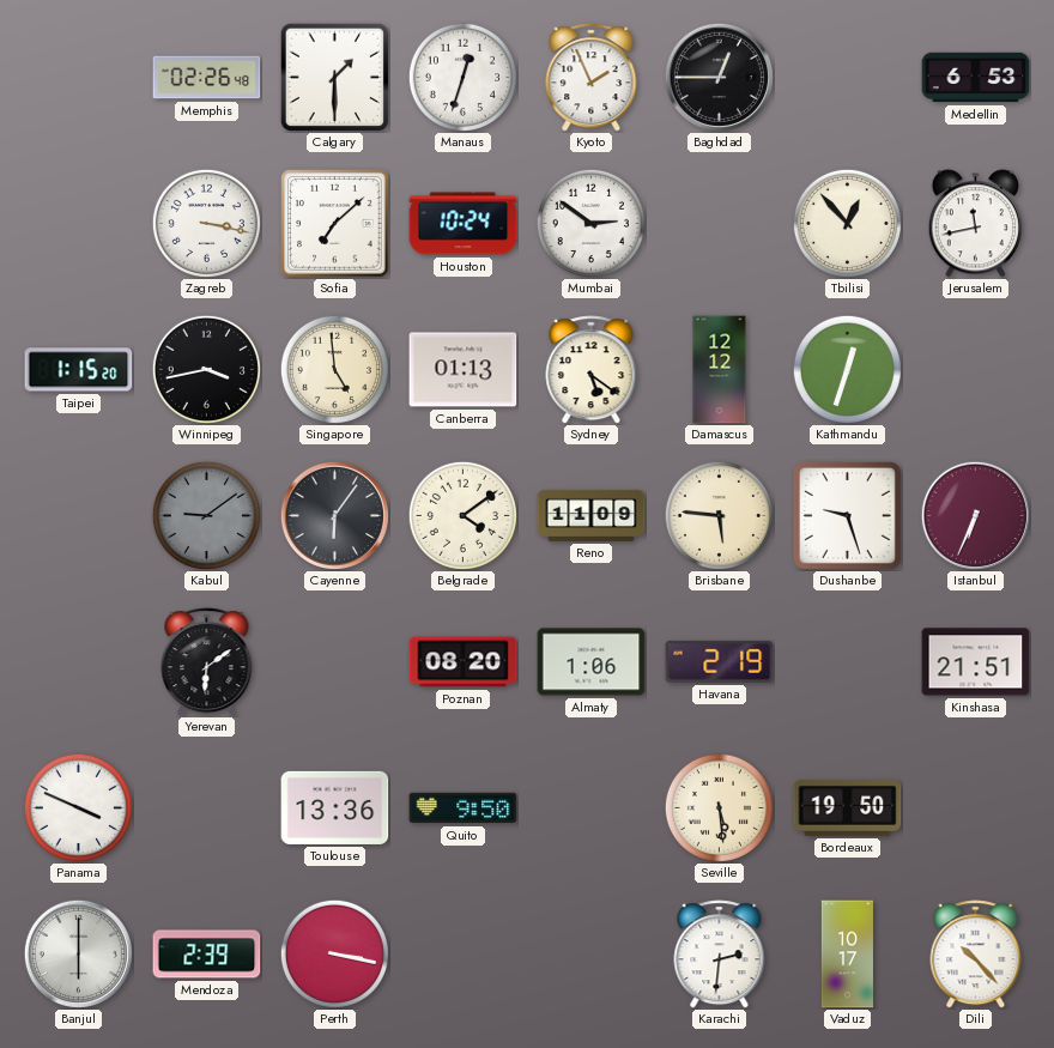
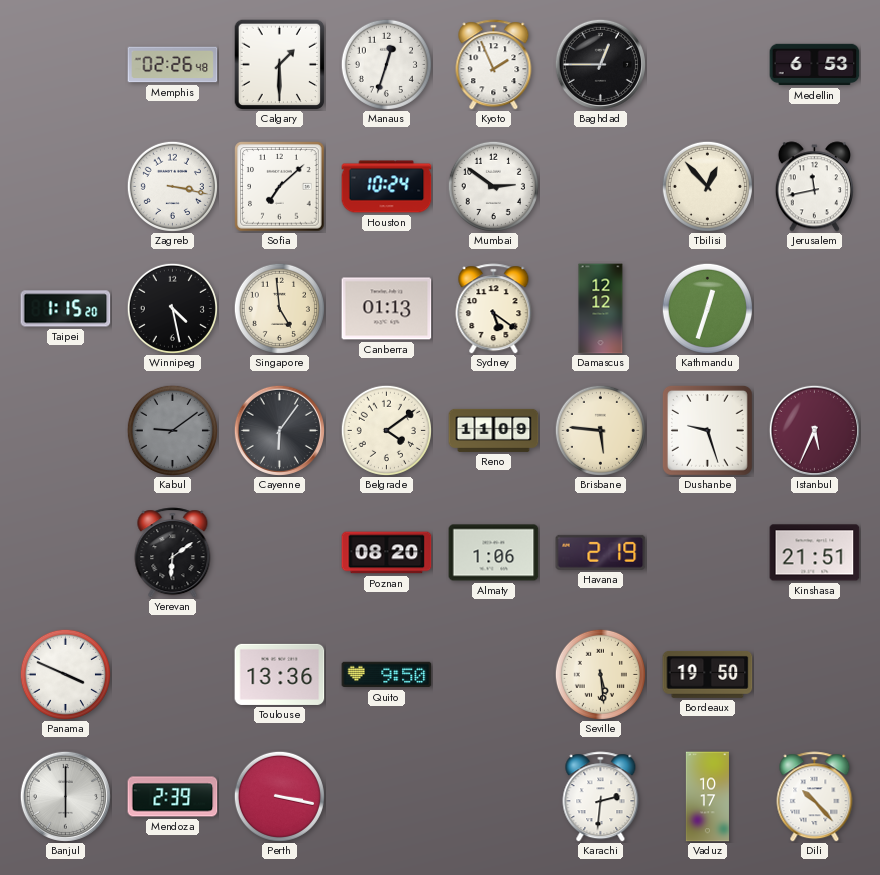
Winnipeg: 3:43 -> 4:28 (172, 308)
Istanbul: 6:34 -> 5:34 (814, 430)
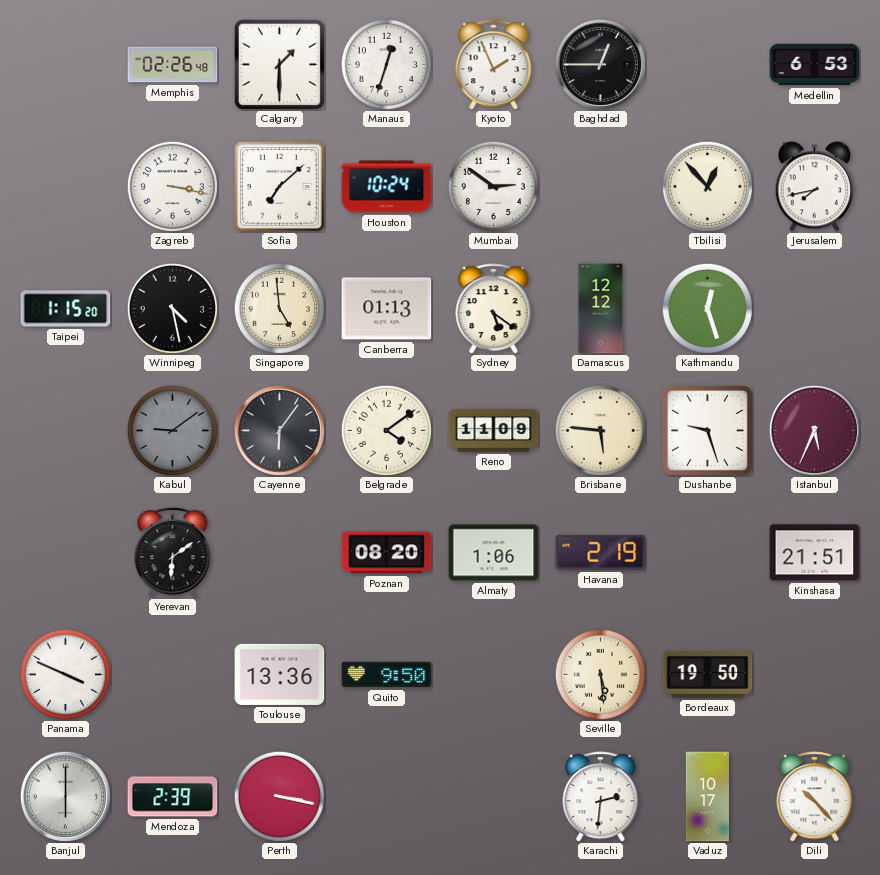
Jerusalem: 11:43 -> 7:43 (814, 187)
Kathmandu: 12:33 -> 12:27 (707, 308)
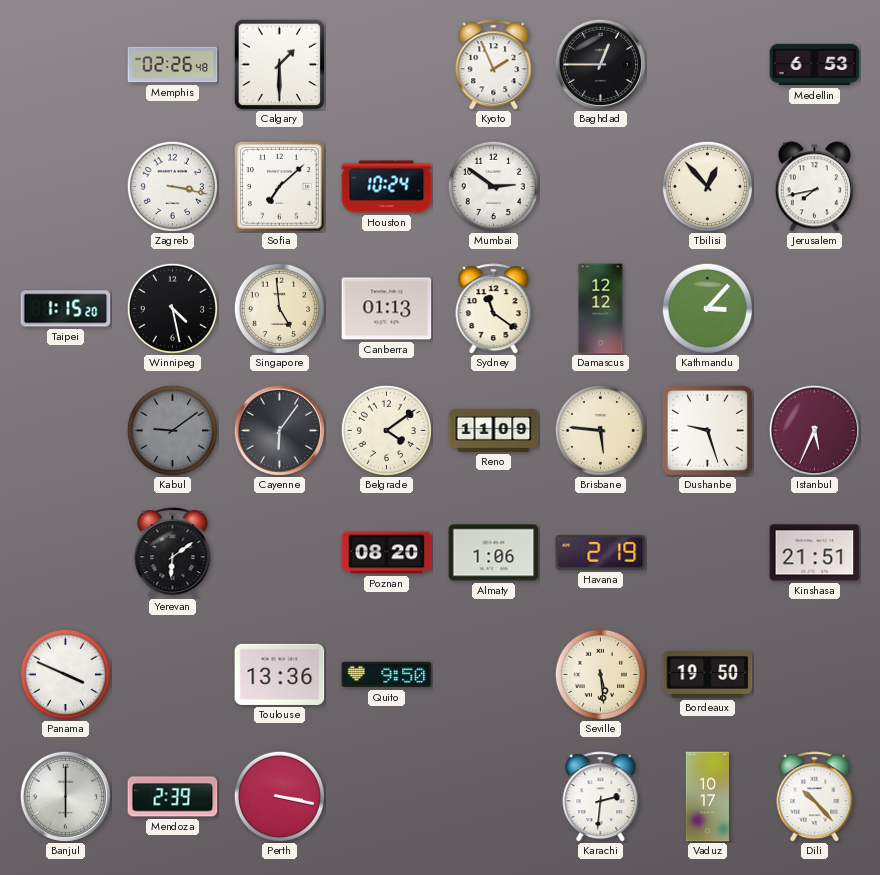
Manaus: 12:33 -> none (386, 64)
Sydney: 5:21 -> 11:21 (494, 309)
Kathmandu: 12:27 -> 3:07 (707, 308)
